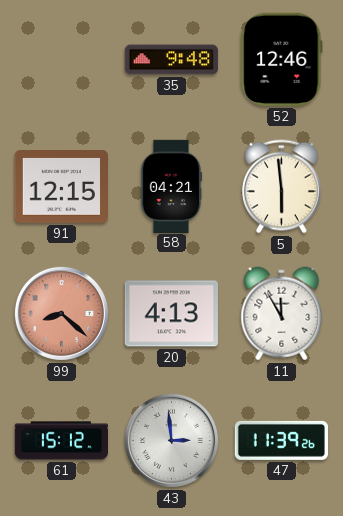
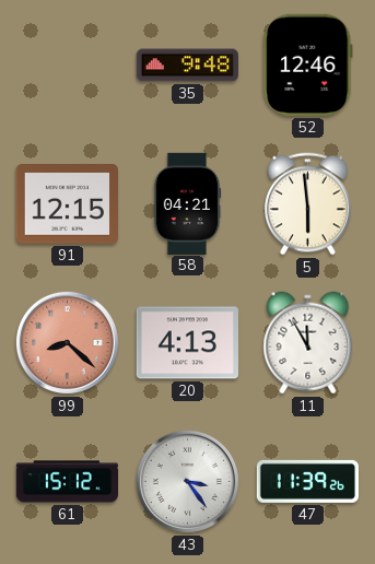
43: 2:59 -> 3:24 (187, 481)
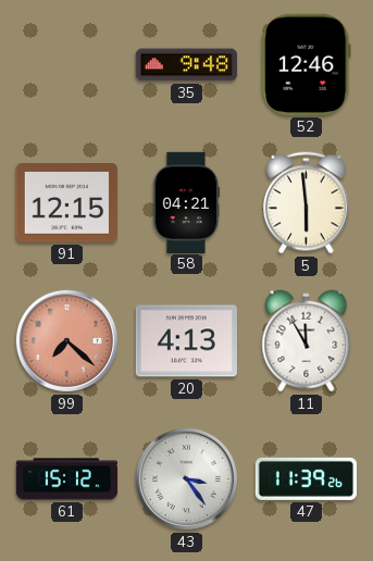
99: 8:22 -> 7:22 (66, 340)
